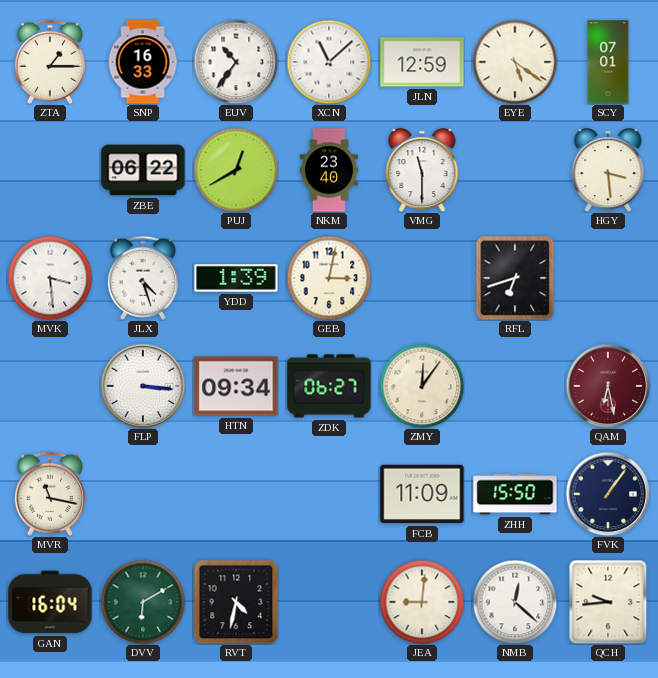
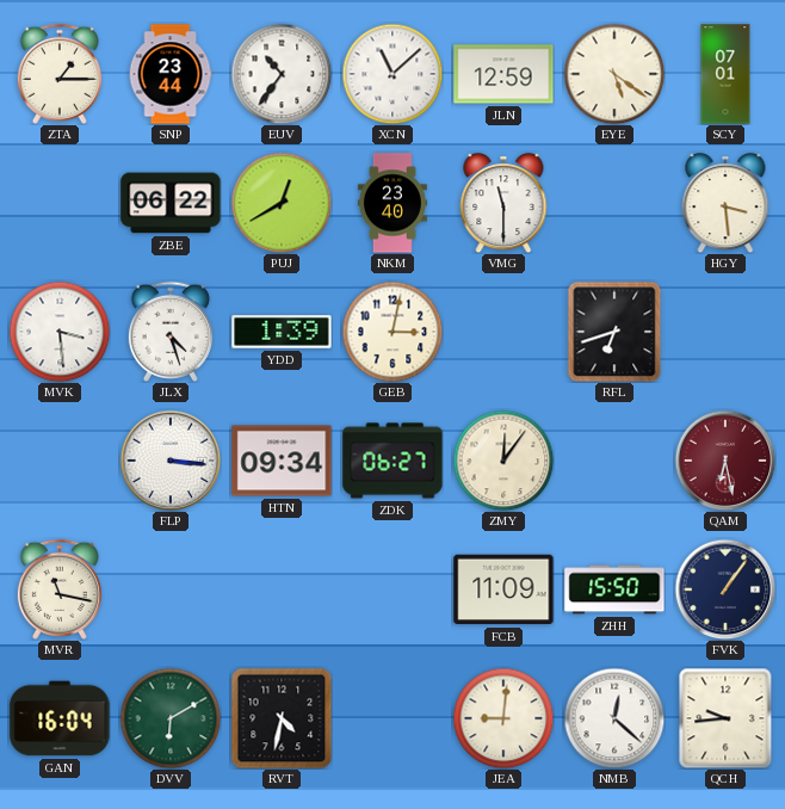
SNP: 16:33 -> 23:44 (171, 74)
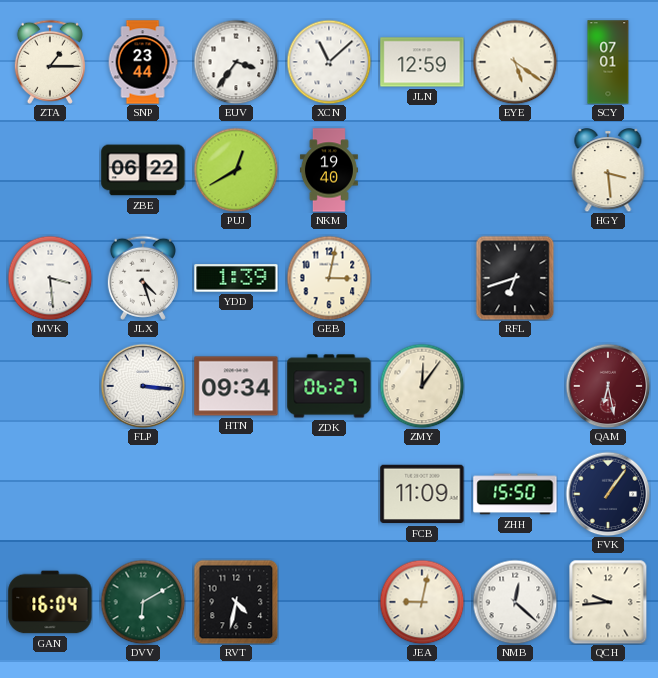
EUV: 10:36 -> 3:36 (236, 62)
NKM: 23:40 -> 19:40 (329, 170)
VMG: 11:30 -> none (503, 203)
MVR: 11:17 -> none (60, 589)
JEA: 9:01 -> 9:02 (422, 602)
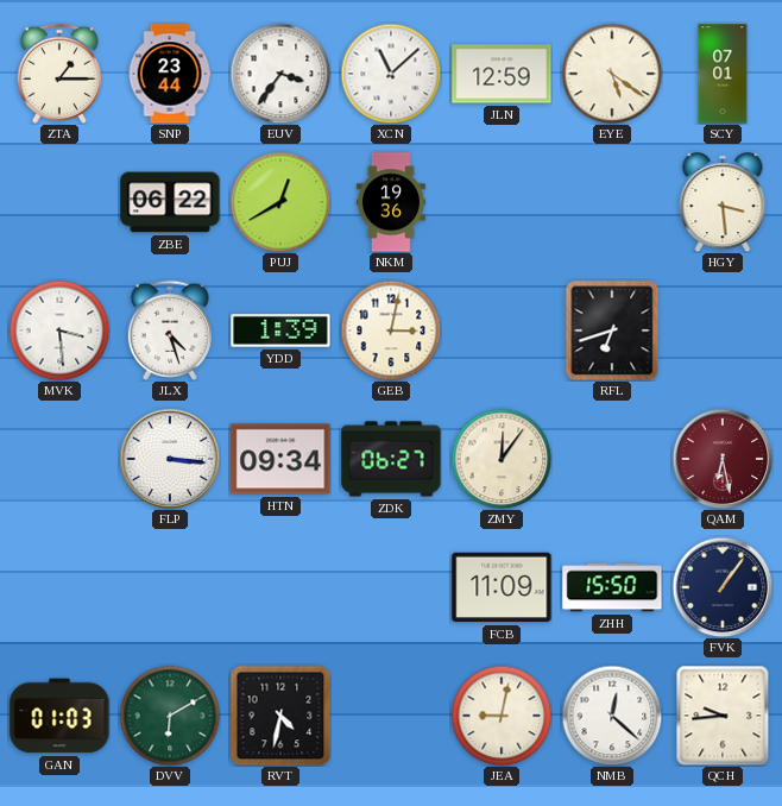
NKM: 19:40 -> 19:36 (391, 202)
GAN: 16:04 -> 01:03 (59, 716)
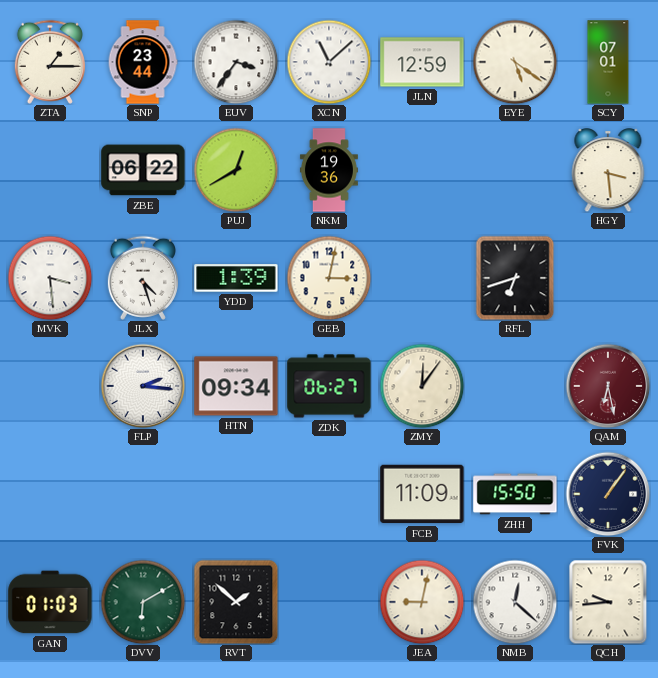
FLP: 3:16 -> 2:16 (143, 386)
RVT: 4:32 -> 1:52 (236, 602)
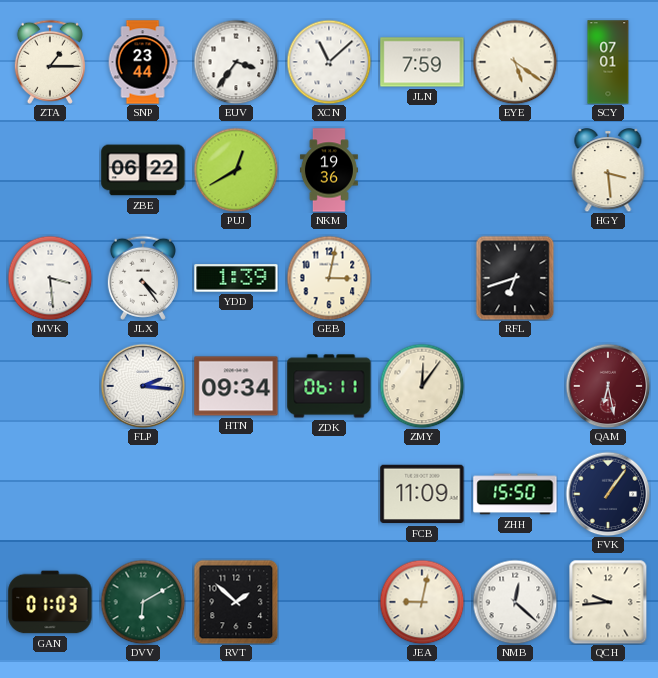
JLN: 12:59 -> 7:59 (422, 62)
JLX: 4:27 -> 4:24 (143, 278)
ZDK: 06:27 -> 06:11 (329, 386)
